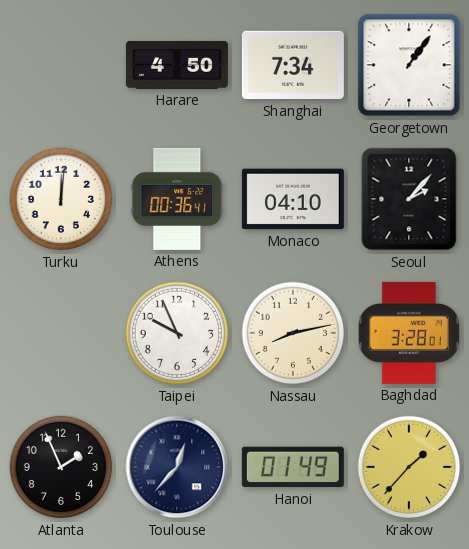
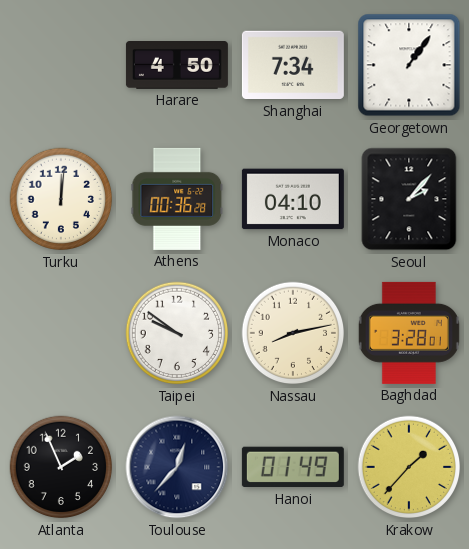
Athens: 00:36:41 -> 00:36:28 (177, 199)
Taipei: 9:56 -> 9:51 (177, 333)
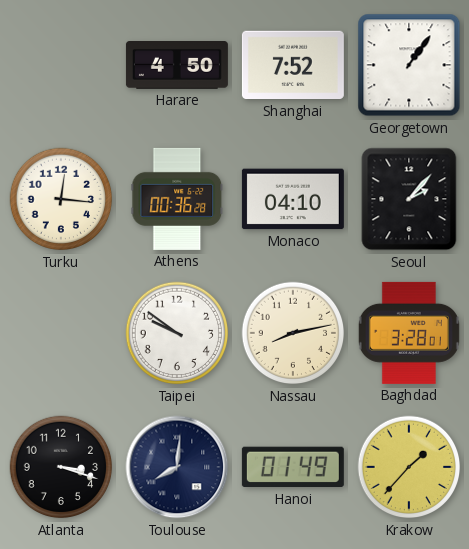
Shanghai: 7:34 -> 7:52 (293, 65)
Turku: 12:01 -> 12:16 (61, 199)
Atlanta: 1:56 -> 3:18 (61, 467)
Toulouse: 12:37 -> 8:01 (177, 467)
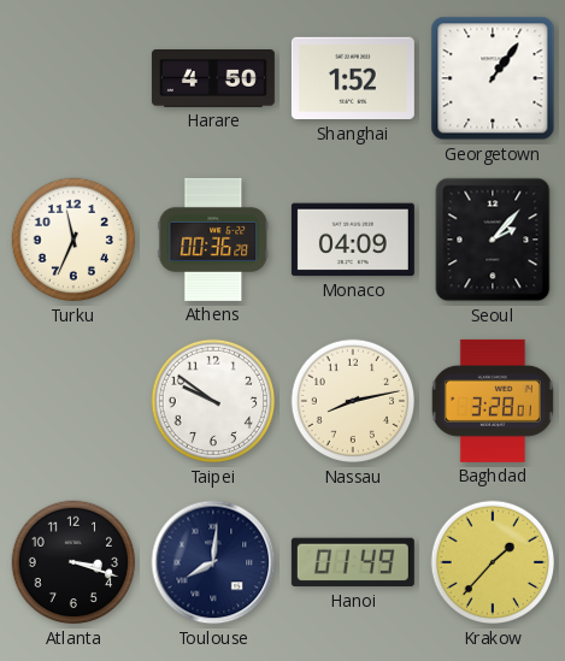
Shanghai: 7:52 -> 1:52 (353, 78)
Turku: 12:16 -> 11:34 (73, 240)
Monaco: 04:10 -> 04:09 (353, 240)
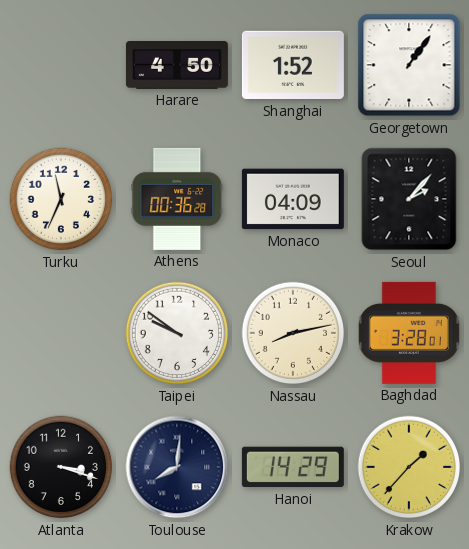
Hanoi: 01:49 -> 14:29 (293, 467)
